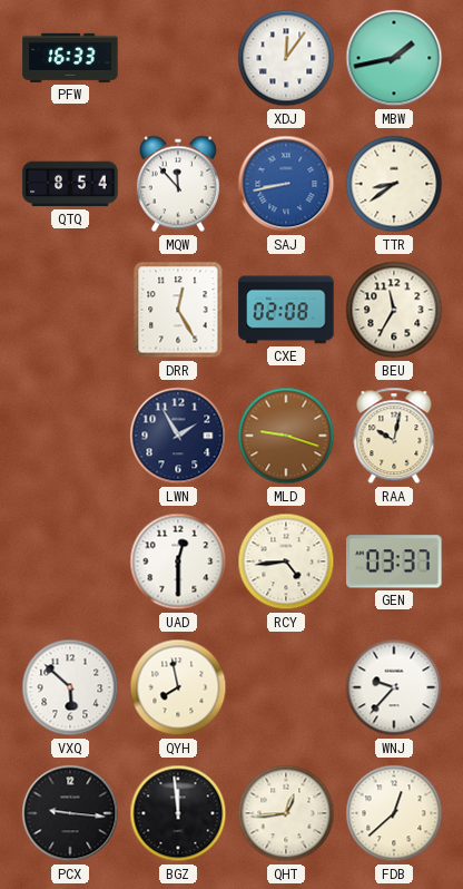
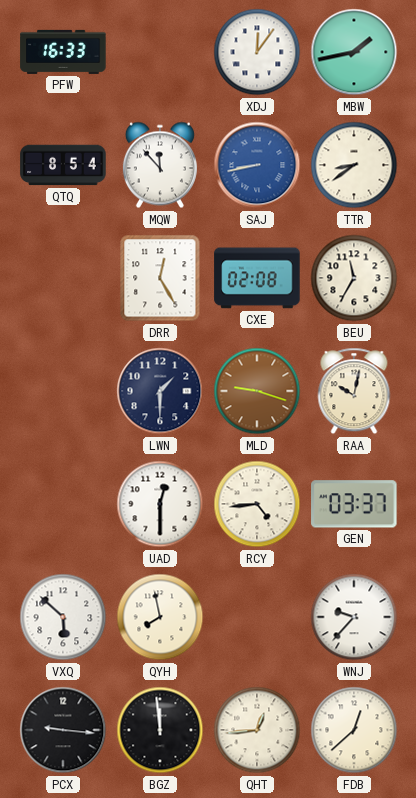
LWN: 1:55 -> 1:30 (160, 391)
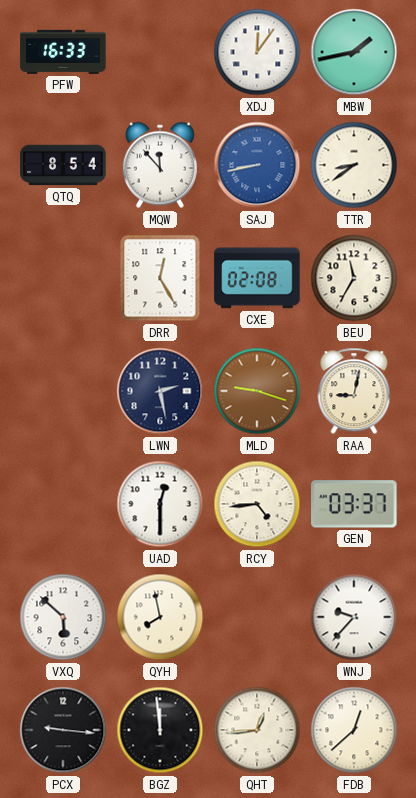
LWN: 1:30 -> 2:28 (160, 391)
RAA: 10:02 -> 9:02 (354, 391)
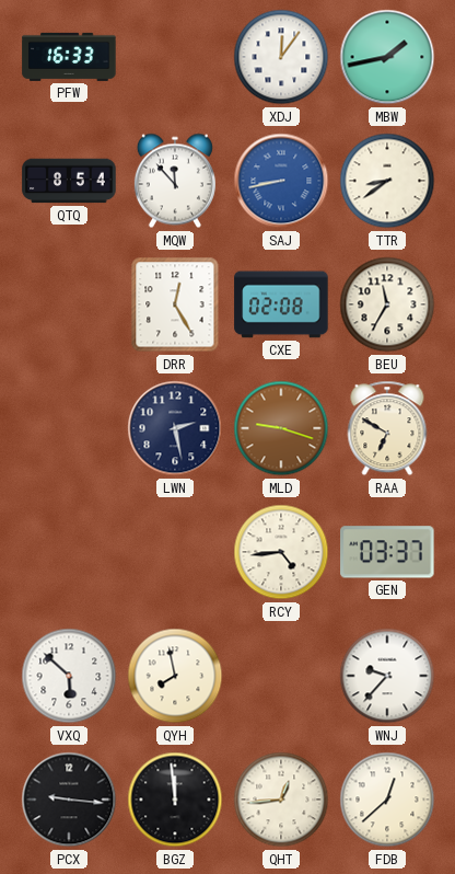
RAA: 9:02 -> 6:50 (387, 428)
UAD: 12:30 -> none (160, 504)
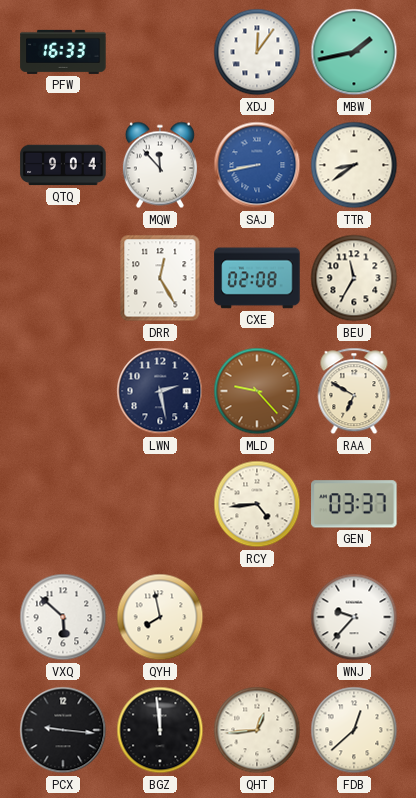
QTQ: 8:54 -> 9:04 (63, 165)
MLD: 9:18 -> 9:23 (257, 391)
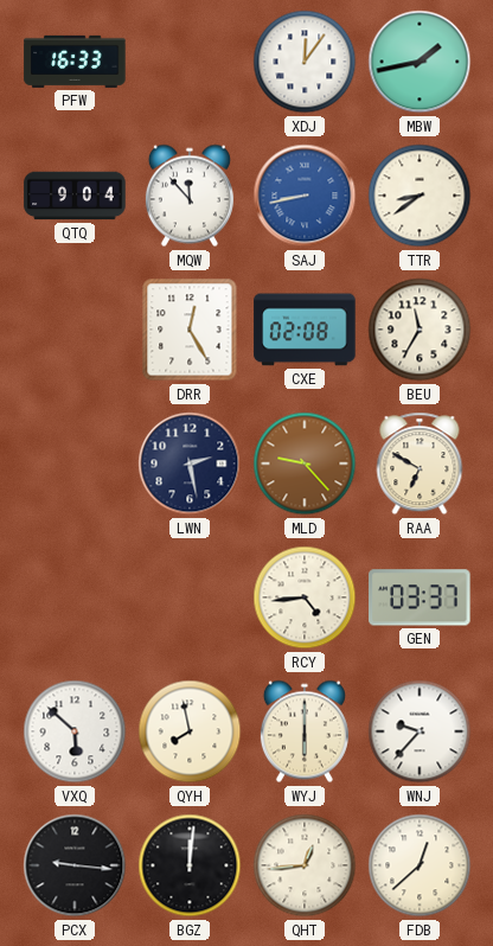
WYJ: none -> 6:00 (305, 731)
BGZ: 11:59 -> 12:01 (190, 865)
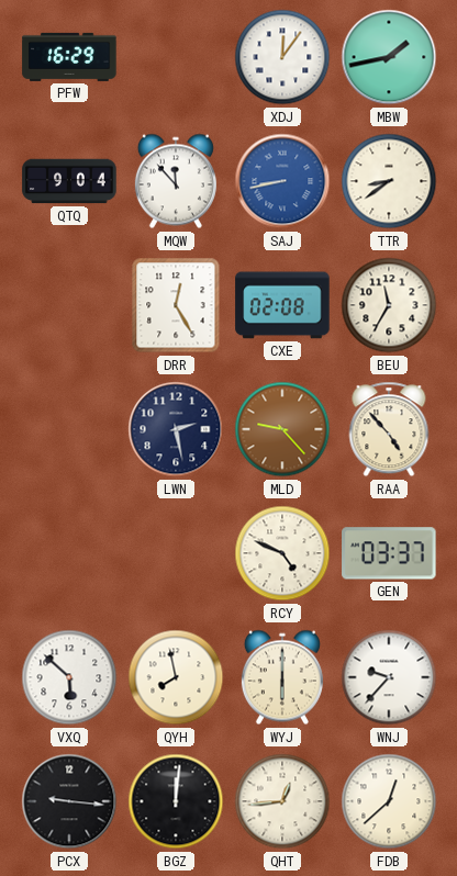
PFW: 16:33 -> 16:29 (69, 57)
RAA: 6:50 -> 4:53 (389, 429)
RCY: 4:44 -> 4:49 (282, 553)
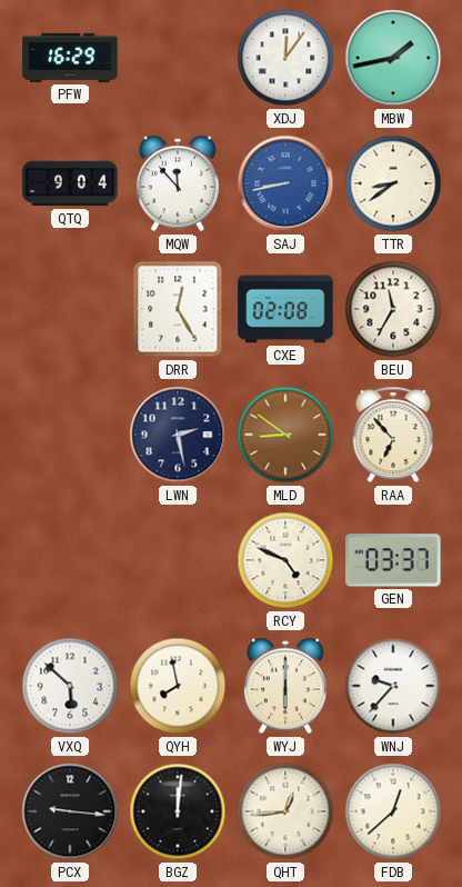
MLD: 9:23 -> 8:51 (285, 435)
RAA: 4:53 -> 6:53 (393, 435)
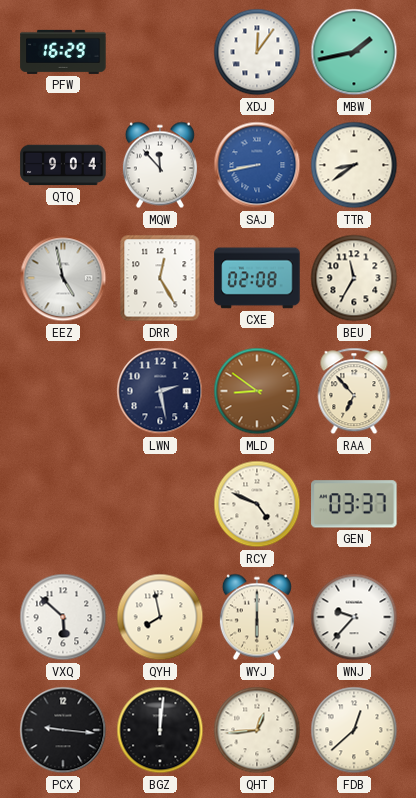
EEZ: none -> 4:58 (63, 278)
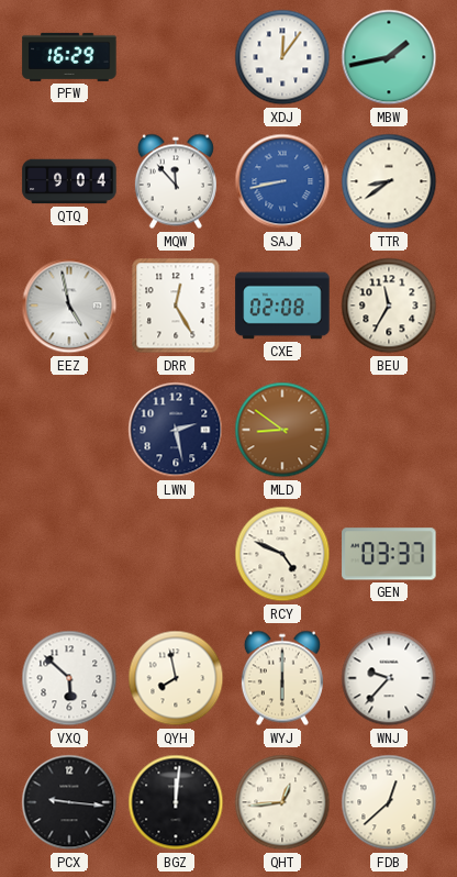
RAA: 6:53 -> none (354, 391)
